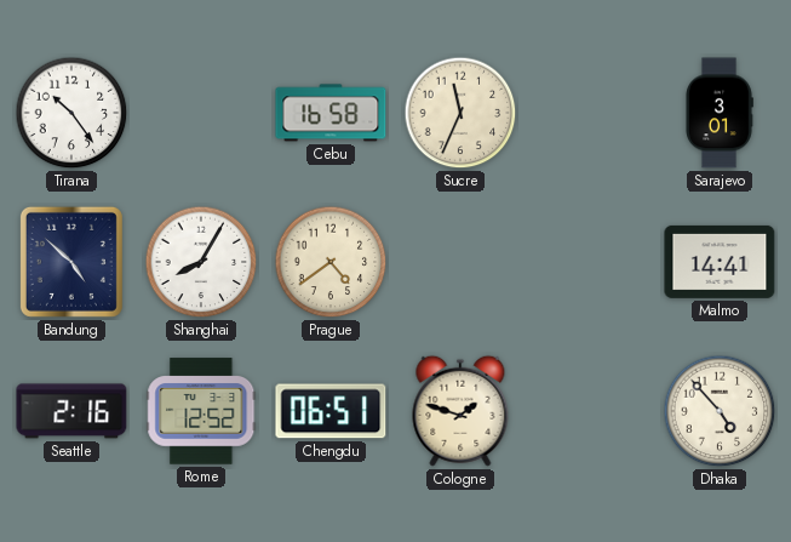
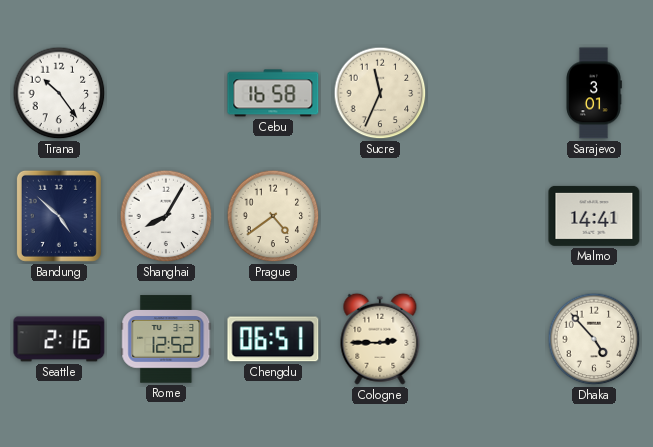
Cologne: 1:48 -> 2:45 (380, 339)
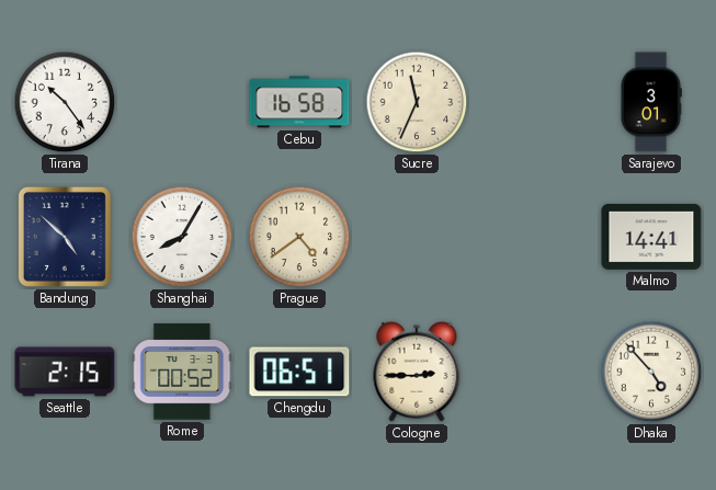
Seattle: 2:16 -> 2:15 (65, 372)
Rome: 12:52 -> 00:52 (182, 372)
